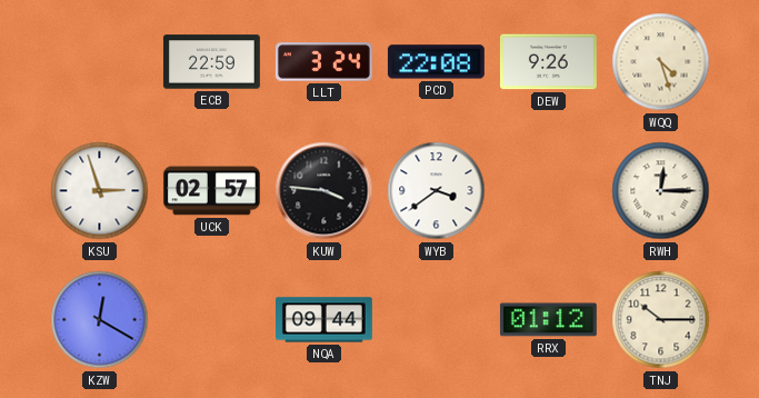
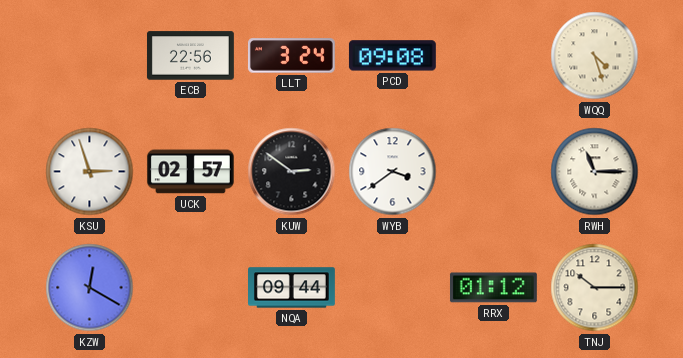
ECB: 22:59 -> 22:56 (190, 56)
PCD: 22:08 -> 09:08 (392, 56)
DEW: 9:26 -> none (548, 62)
KUW: 3:46 -> 2:51 (292, 172)
RWH: 12:15 -> 11:15 (595, 172)
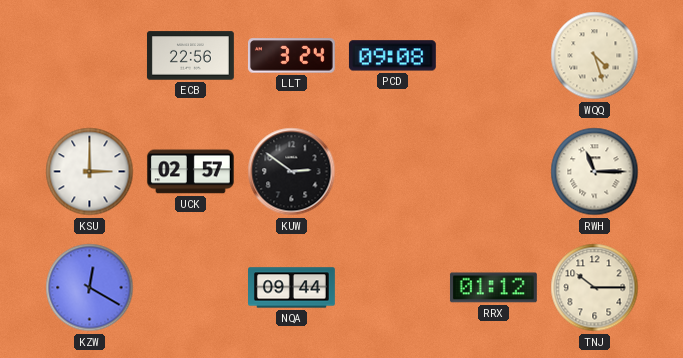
KSU: 2:57 -> 3:00 (90, 172)
WYB: 3:39 -> none (393, 172)
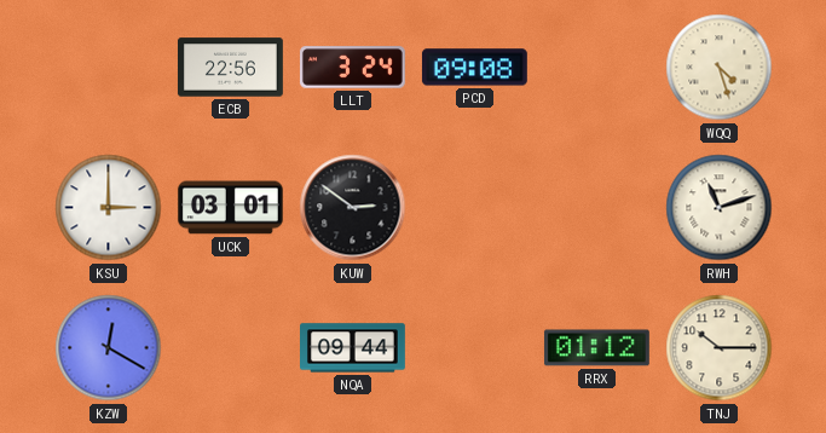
UCK: 02:57 -> 03:01 (230, 208)
RWH: 11:15 -> 11:12 (720, 208)
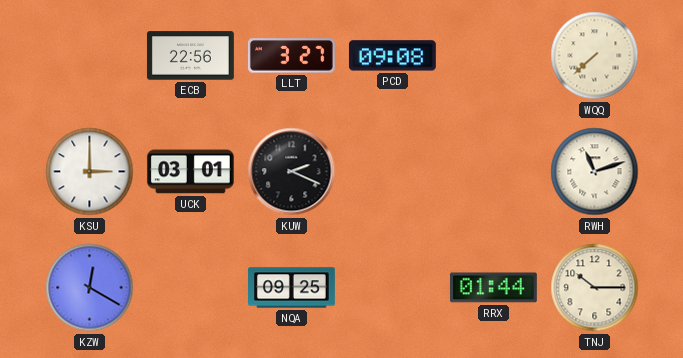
LLT: 3:24 -> 3:27 (291, 56)
WQQ: 4:27 -> 7:38 (595, 56)
KUW: 2:51 -> 2:19 (292, 172)
NQA: 09:44 -> 09:25 (292, 288)
RRX: 01:12 -> 01:44 (493, 288)
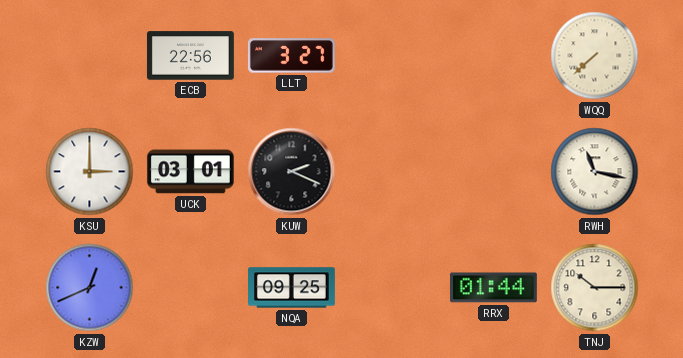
PCD: 09:08 -> none (392, 56)
RWH: 11:12 -> 11:17 (595, 172)
KZW: 12:20 -> 12:41 (90, 288)
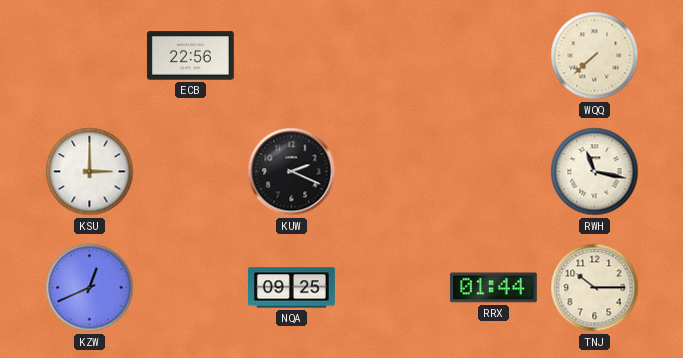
LLT: 3:27 -> none (291, 56)
UCK: 03:01 -> none (190, 172)
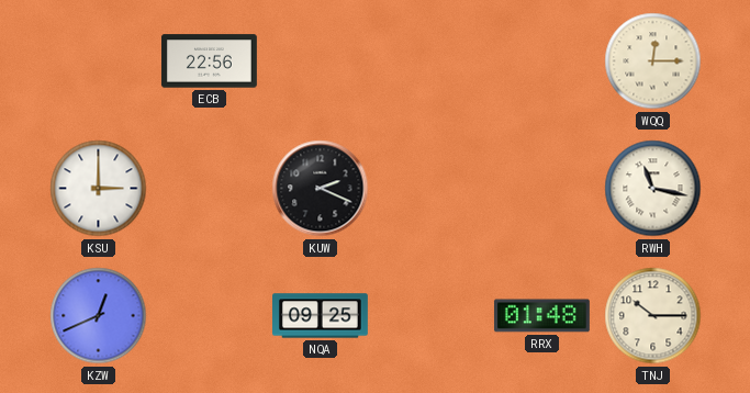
WQQ: 7:38 -> 12:15 (653, 61)
RRX: 01:44 -> 01:48 (541, 316)
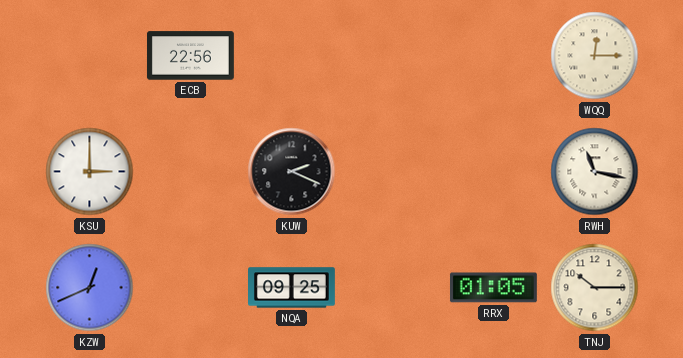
RRX: 01:48 -> 01:05 (493, 288)
